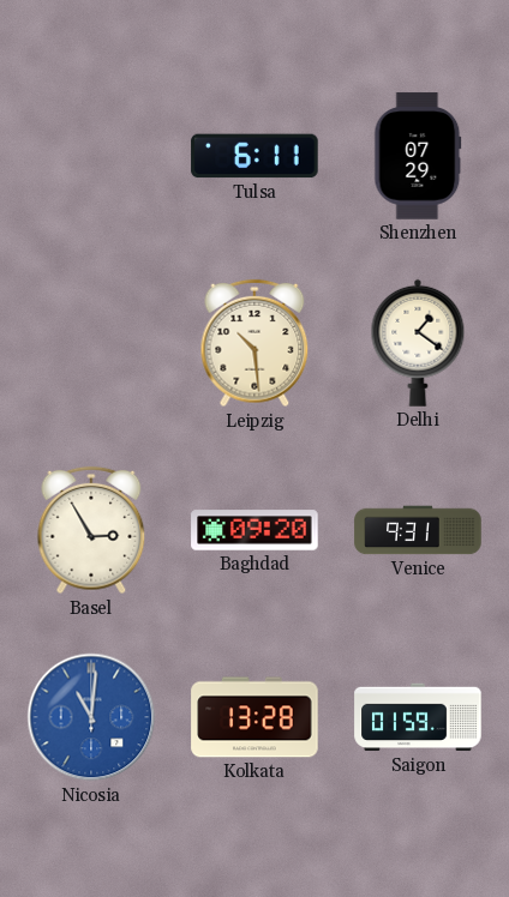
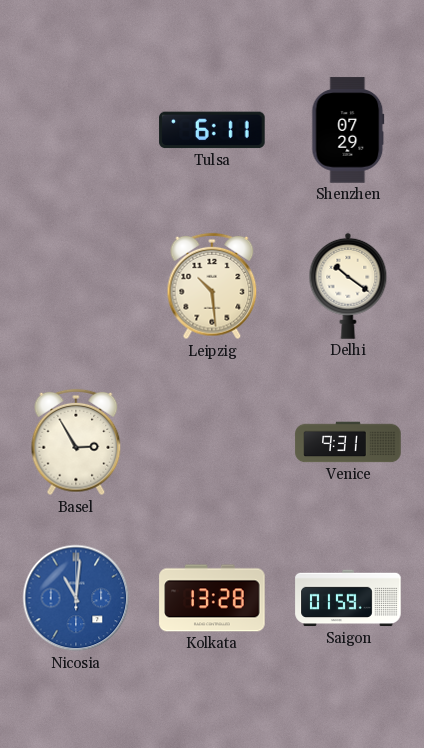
Delhi: 1:21 -> 10:21 (348, 286)
Baghdad: 09:20 -> none (254, 530)
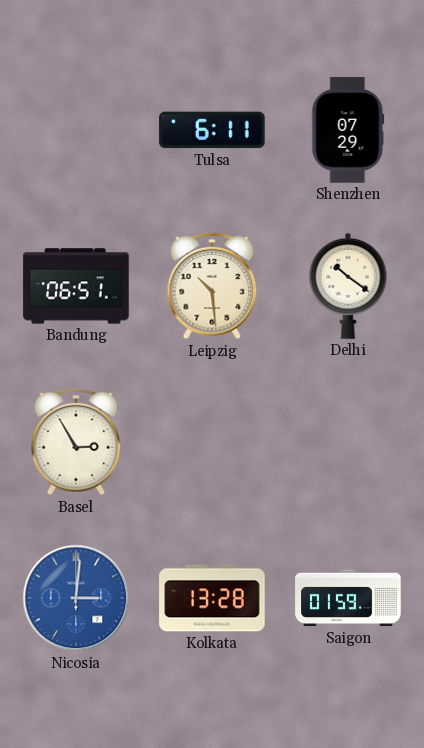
Bandung: none -> 06:51 (76, 286)
Venice: 9:31 -> none (348, 442)
Nicosia: 11:01 -> 3:01 (76, 598)
